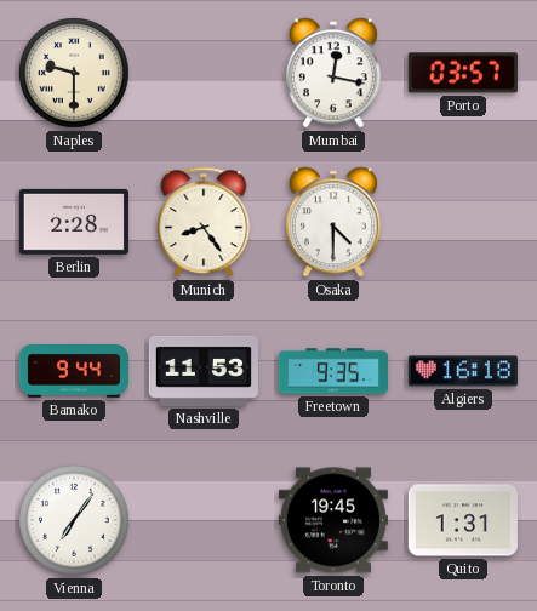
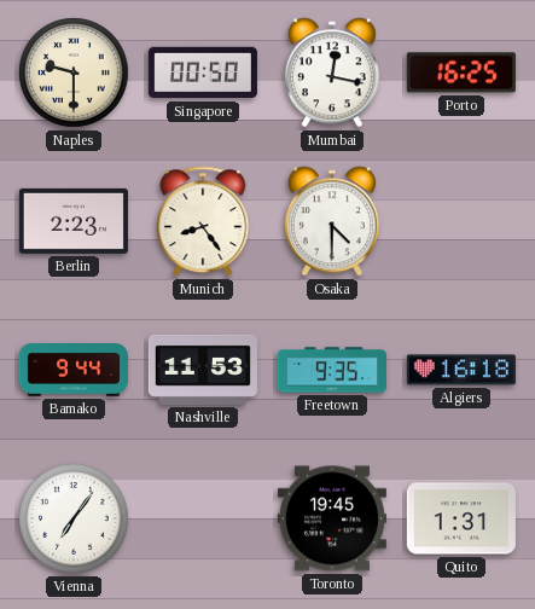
Singapore: none -> 00:50 (203, 72)
Porto: 03:57 -> 16:25 (461, 72)
Berlin: 2:28 -> 2:23 (74, 221)
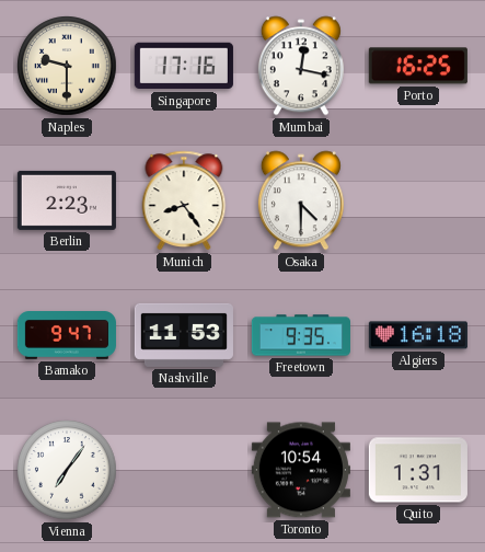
Singapore: 00:50 -> 17:16 (184, 66)
Bamako: 9:44 -> 9:47 (67, 336)
Toronto: 19:45 -> 10:54 (301, 470)
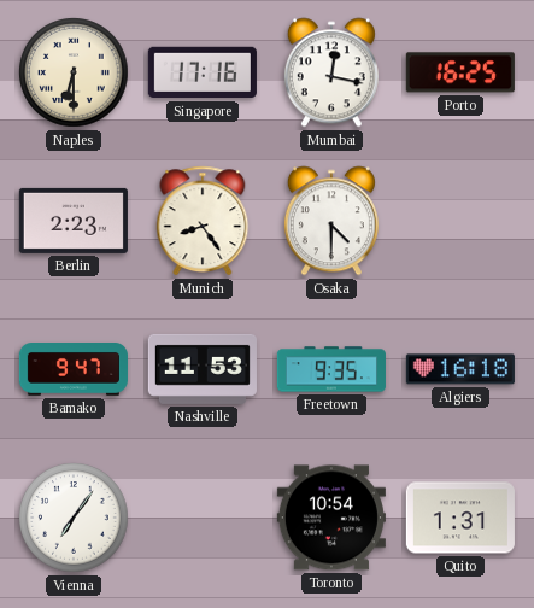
Naples: 9:30 -> 6:30 (74, 72)
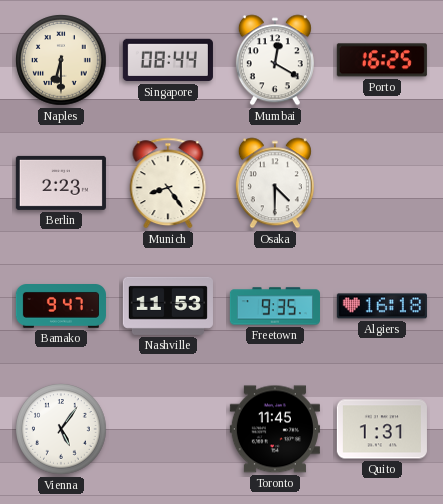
Singapore: 17:16 -> 08:44 (168, 60)
Mumbai: 12:17 -> 12:20 (275, 60)
Vienna: 7:06 -> 5:06 (61, 429)
Toronto: 10:54 -> 11:45 (275, 429)
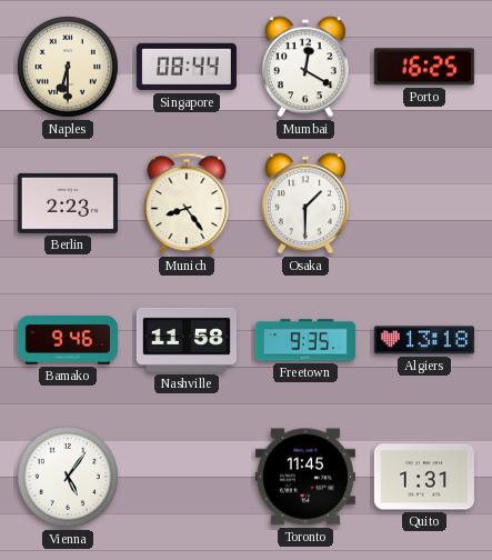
Osaka: 4:30 -> 1:30 (305, 203)
Bamako: 9:47 -> 9:46 (68, 341)
Nashville: 11:53 -> 11:58 (187, 340)
Algiers: 16:18 -> 13:18 (424, 340)
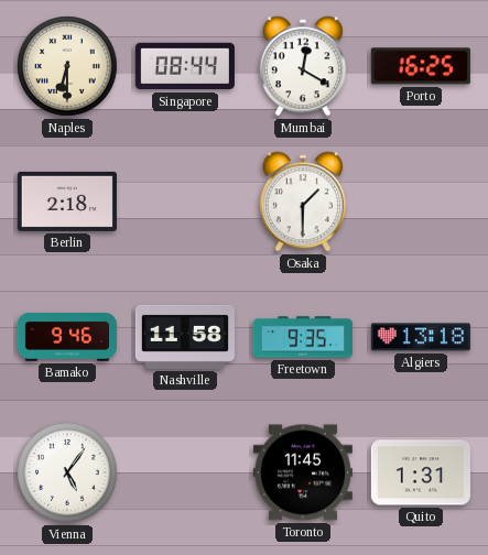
Berlin: 2:23 -> 2:18 (67, 202)
Munich: 8:24 -> none (187, 203)
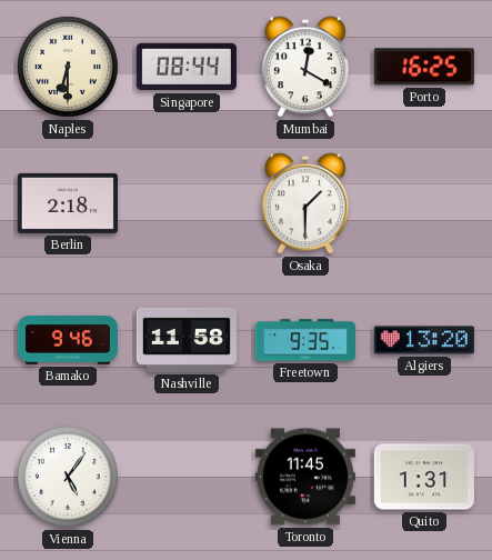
Algiers: 13:18 -> 13:20 (424, 340)
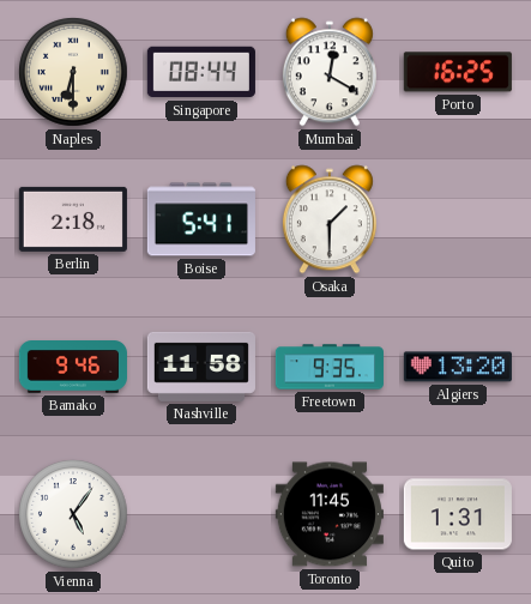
Boise: none -> 5:41 (201, 219)
